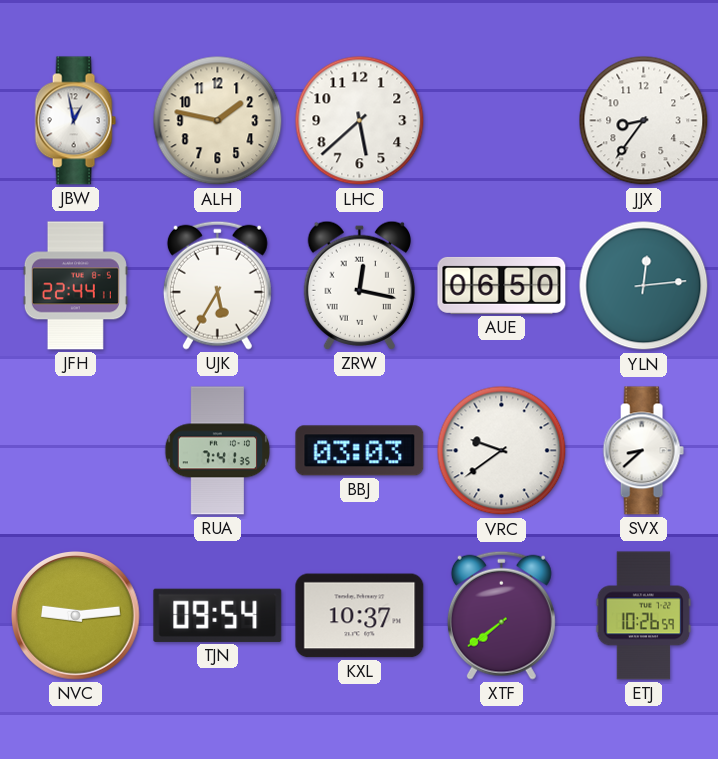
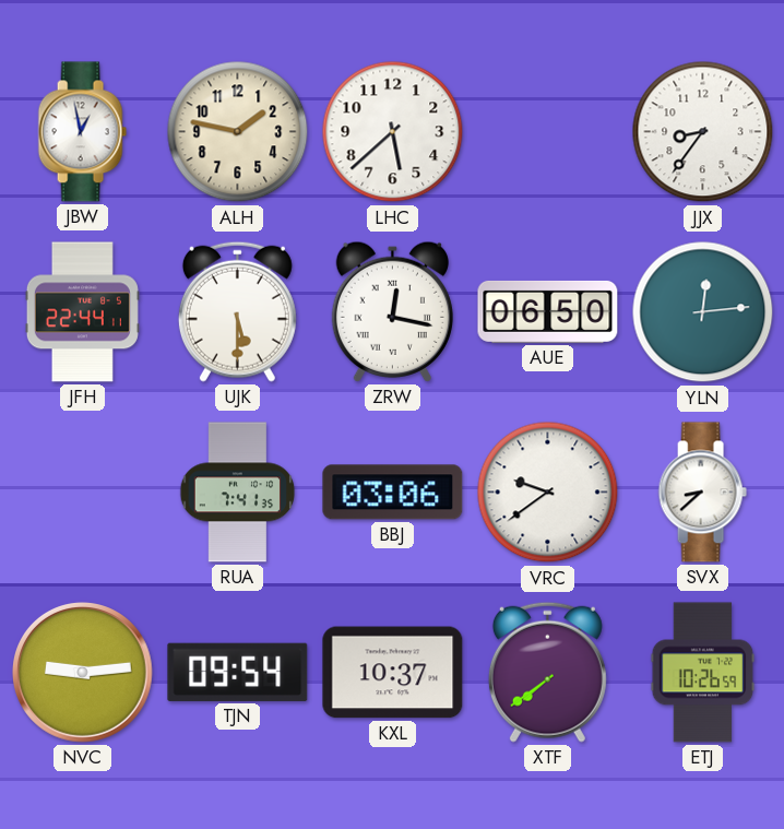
UJK: 5:35 -> 5:30 (237, 311)
BBJ: 03:03 -> 03:06 (393, 493)
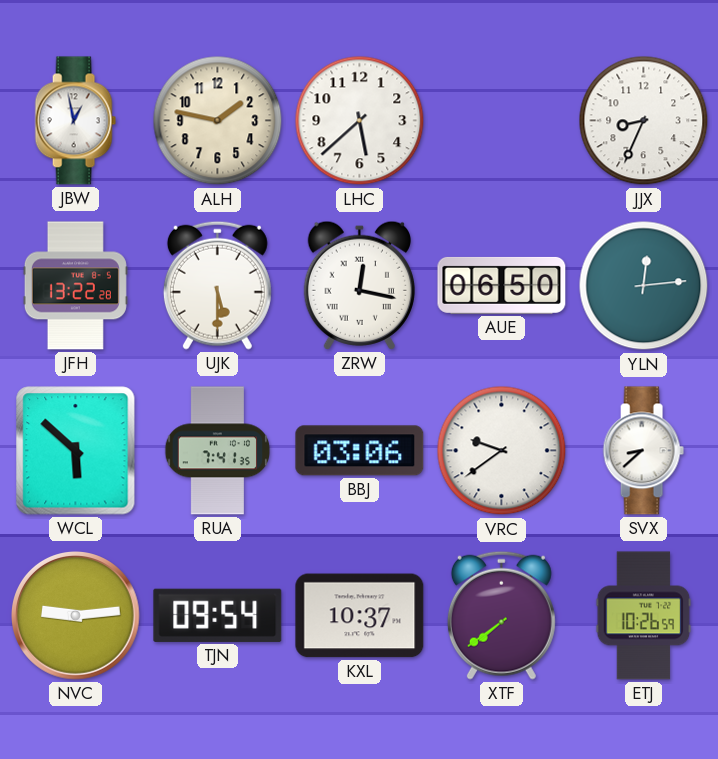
JJX: 8:36 -> 8:34 (644, 121)
JFH: 22:44 -> 13:22 (75, 286)
WCL: none -> 5:52 (76, 451)
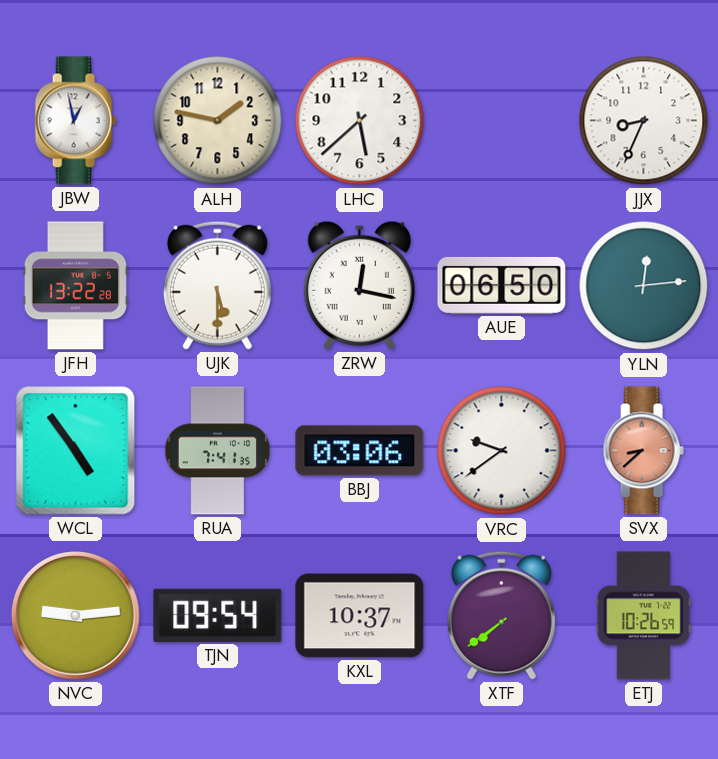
WCL: 5:52 -> 4:54 (76, 451)
SVX dial: white -> salmon (643, 451)
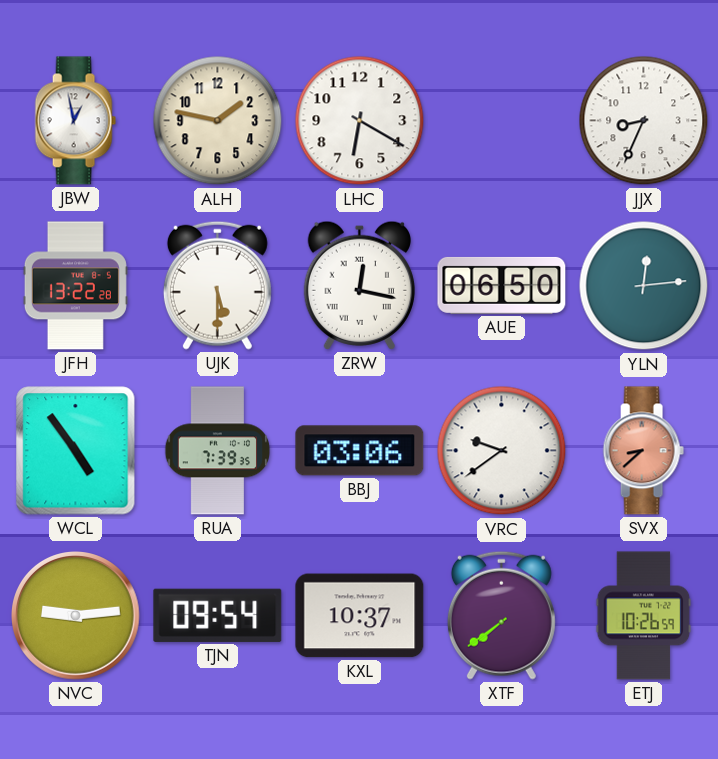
LHC: 5:38 -> 6:20 (360, 121)
RUA: 7:41 -> 7:39 (218, 451)
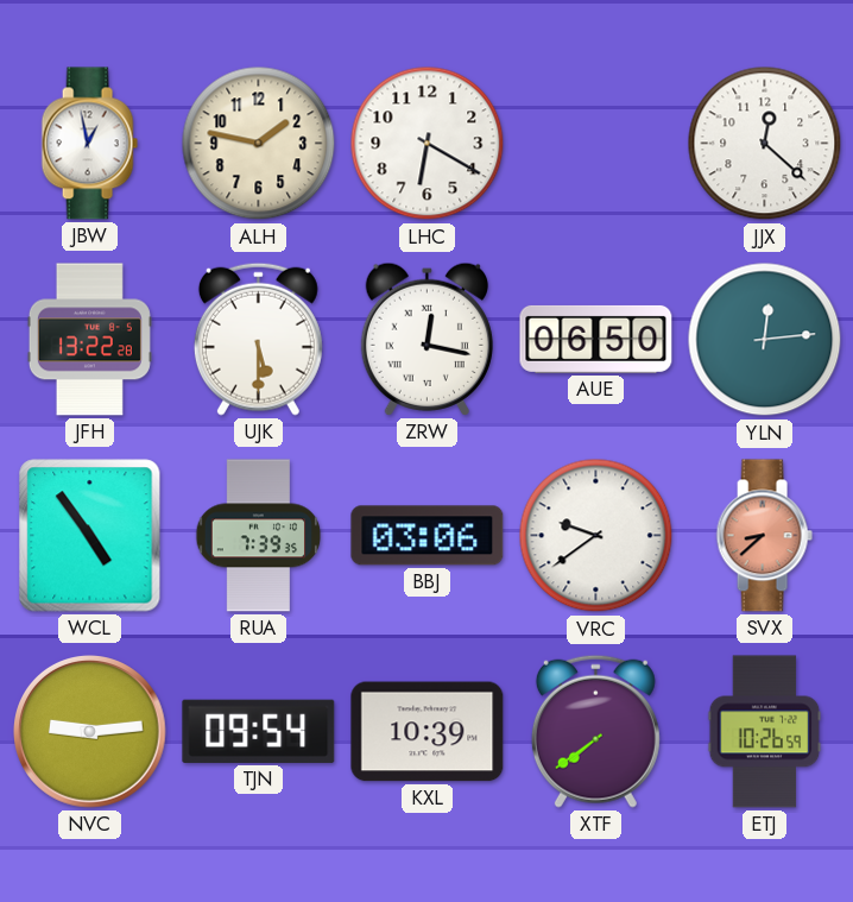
JJX: 8:34 -> 12:22 (765, 144)
KXL: 10:37 -> 10:39 (428, 732)
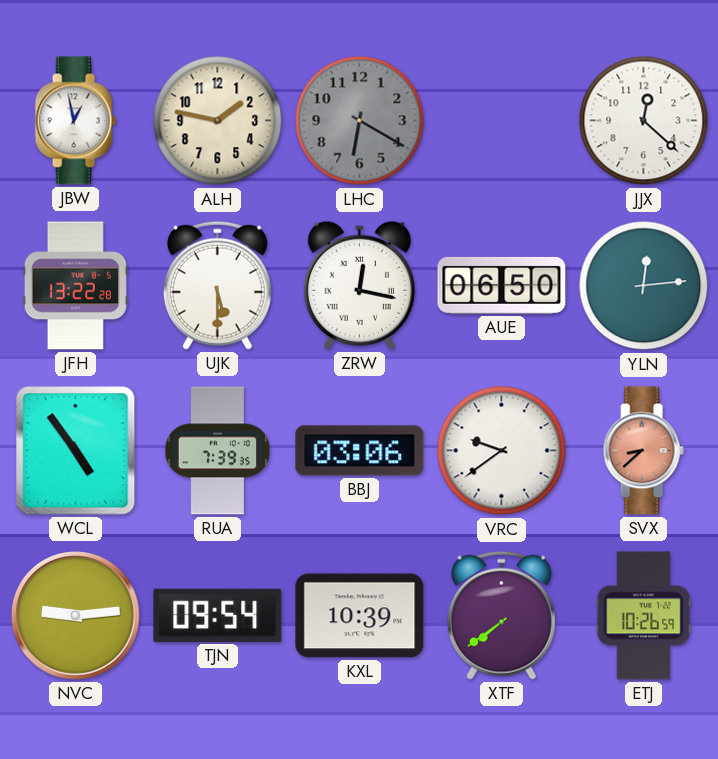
LHC dial: white -> grey (360, 121)
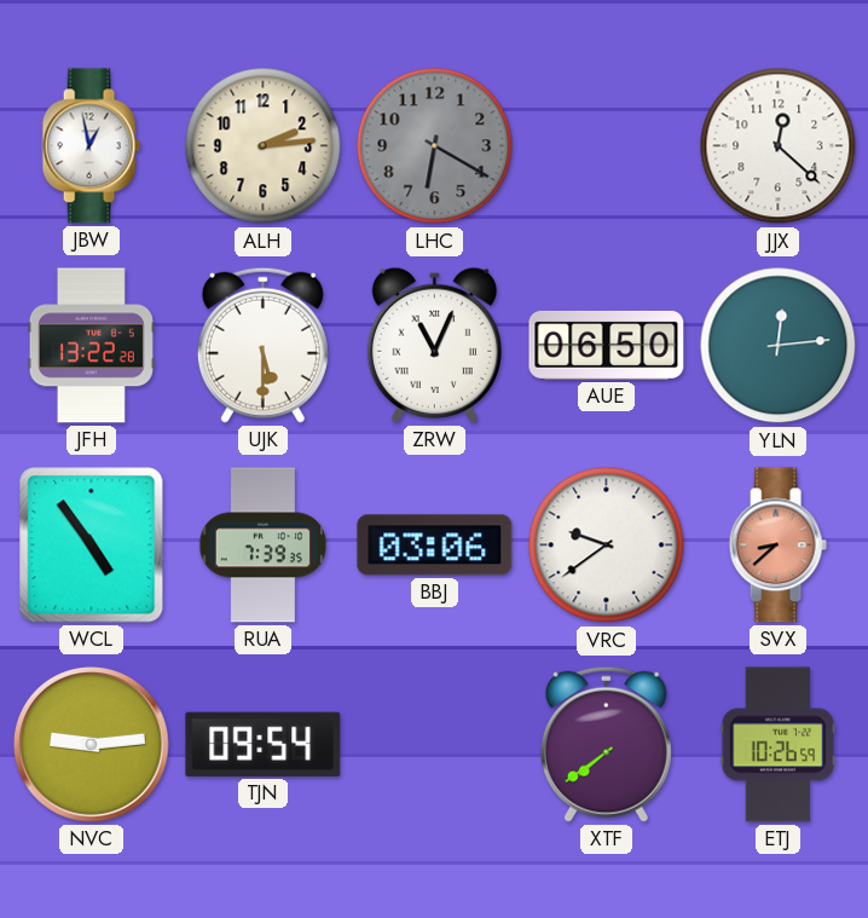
ALH: 1:47 -> 2:14 (264, 146)
ZRW: 12:17 -> 11:04 (434, 345)
KXL: 10:39 -> none (360, 616)
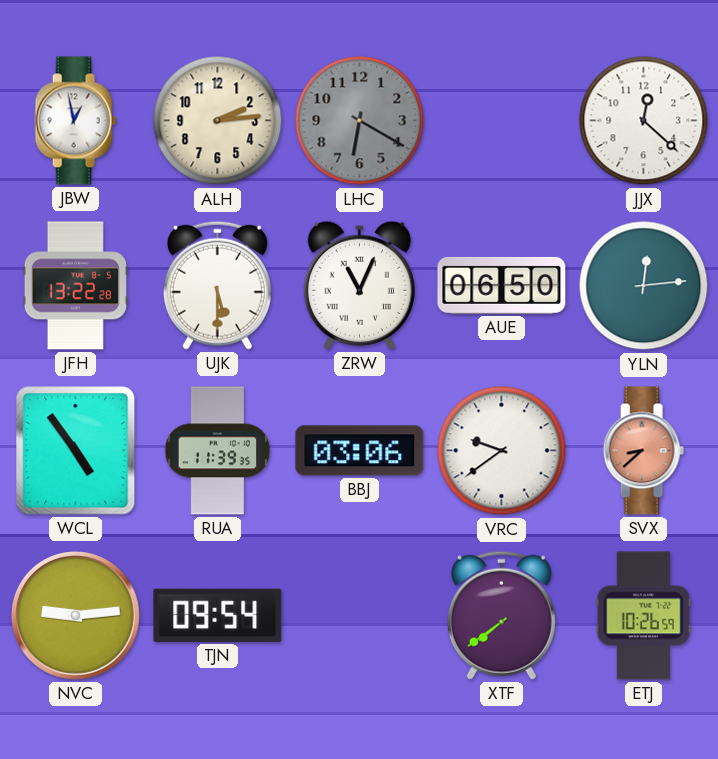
RUA: 7:39 -> 11:39 (218, 451)
